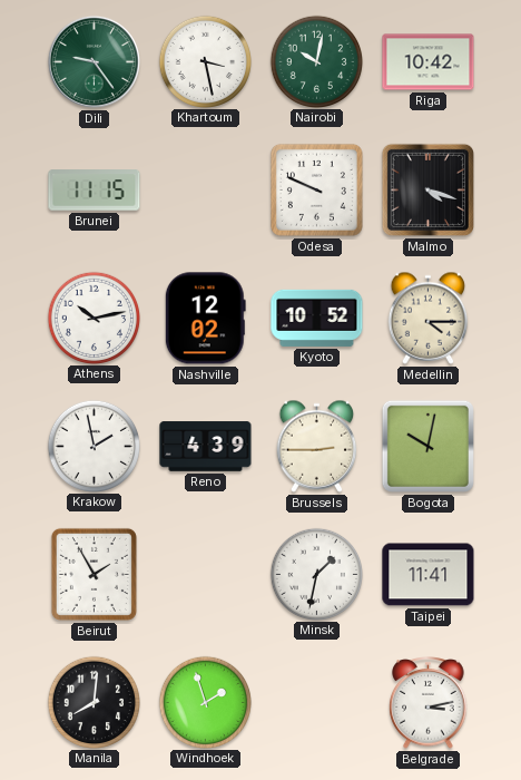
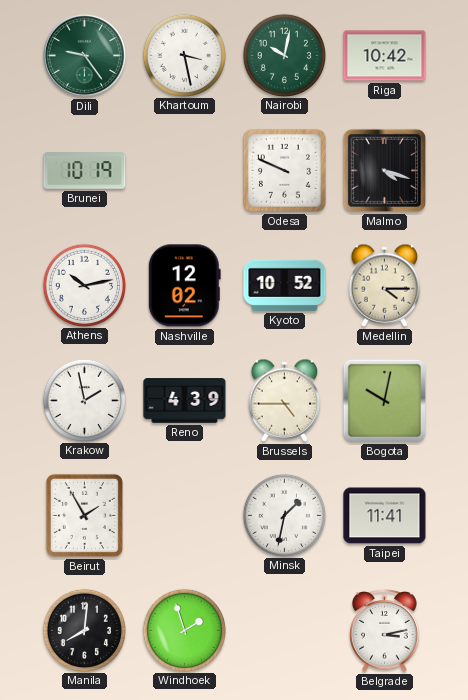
Brunei: 11:15 -> 10:19 (85, 171)
Brussels: 2:45 -> 4:45 (285, 400)
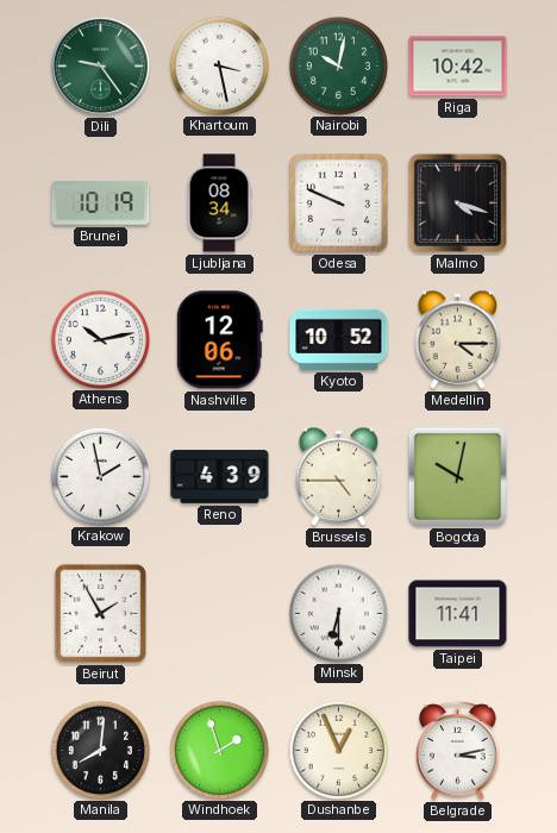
Ljubljana: none -> 08:34 (219, 203)
Nashville: 12:02 -> 12:06 (219, 340)
Minsk: 1:32 -> 6:30 (338, 613)
Dushanbe: none -> 12:56 (338, 750)
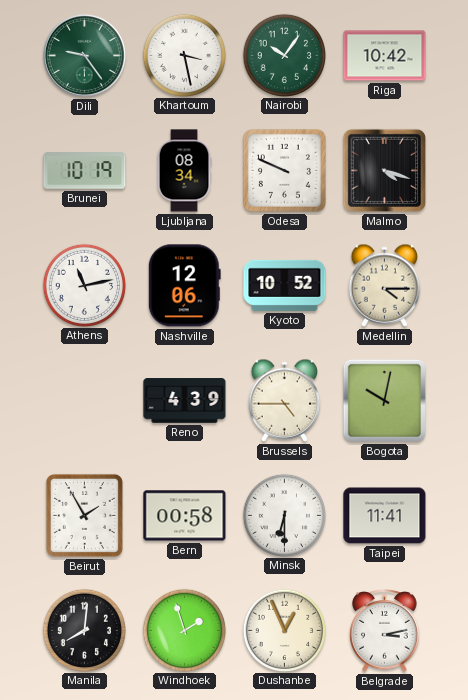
Nairobi: 10:02 -> 10:06 (284, 55)
Athens: 10:13 -> 11:13 (84, 285)
Krakow: 1:58 -> none (100, 476)
Bern: none -> 00:58 (185, 516)
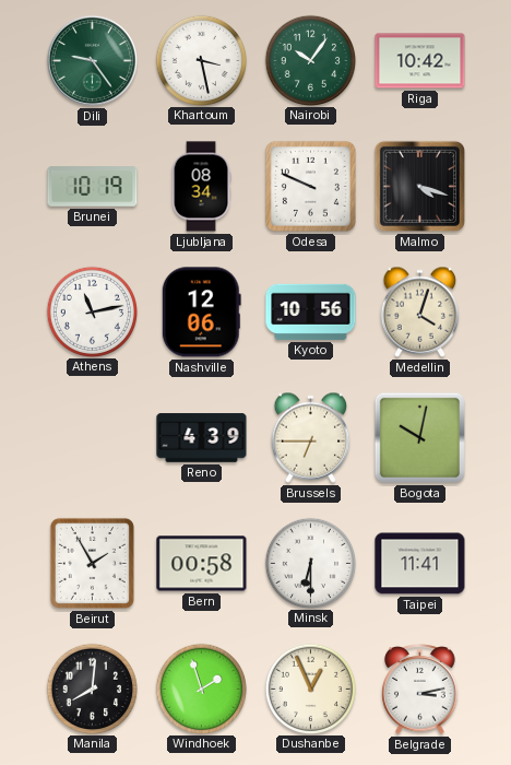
Kyoto: 10:52 -> 10:56 (311, 311)
Medellin: 4:15 -> 4:03 (420, 311)
Brussels: 4:45 -> 6:45 (311, 437)
